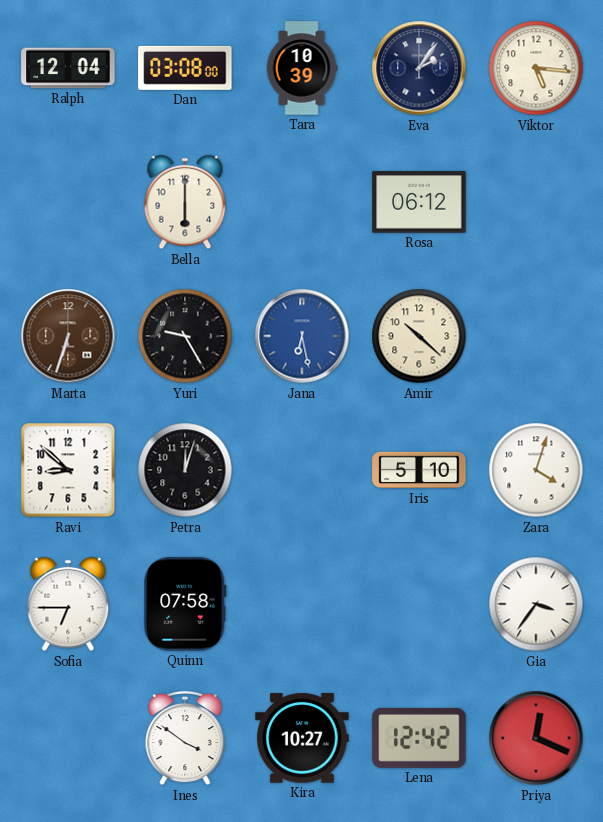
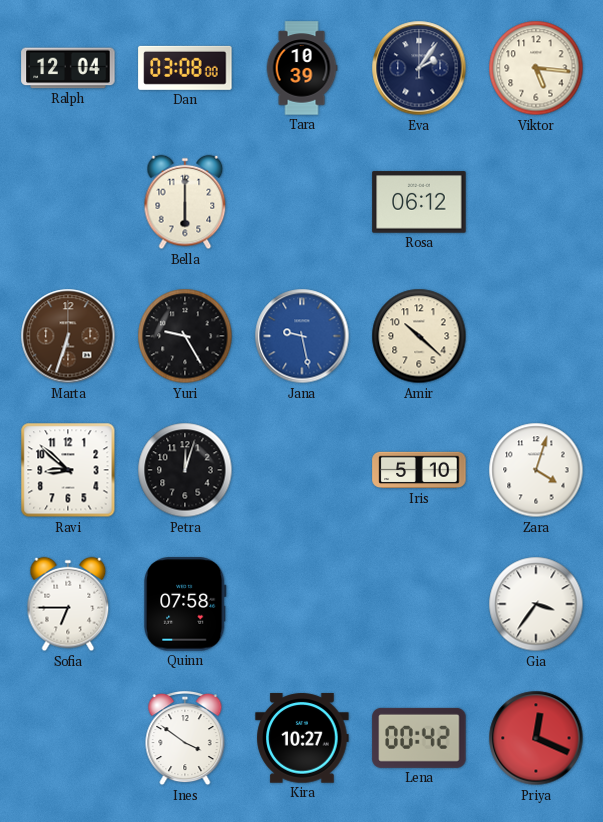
Jana: 6:28 -> 9:28 (302, 336)
Lena: 12:42 -> 00:42 (419, 738)
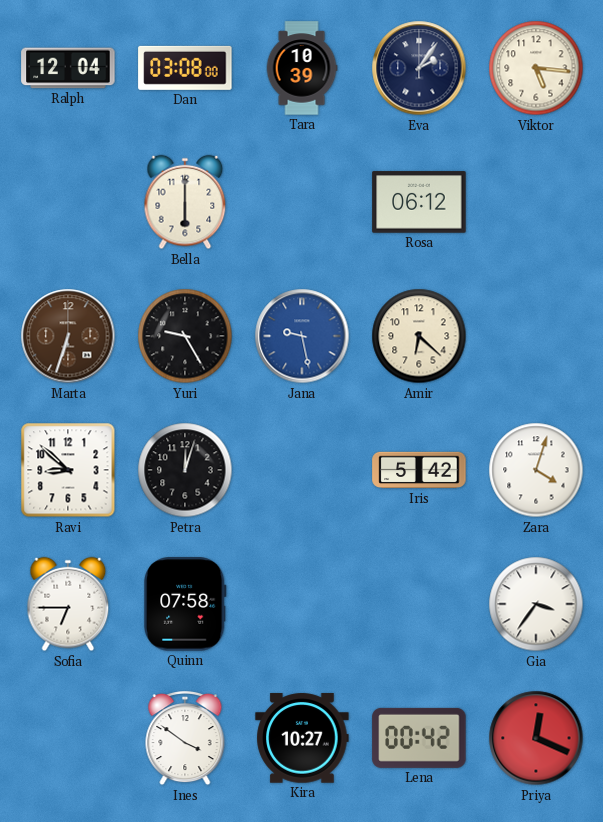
Amir: 10:22 -> 6:22 (419, 336)
Iris: 5:10 -> 5:42 (419, 470)
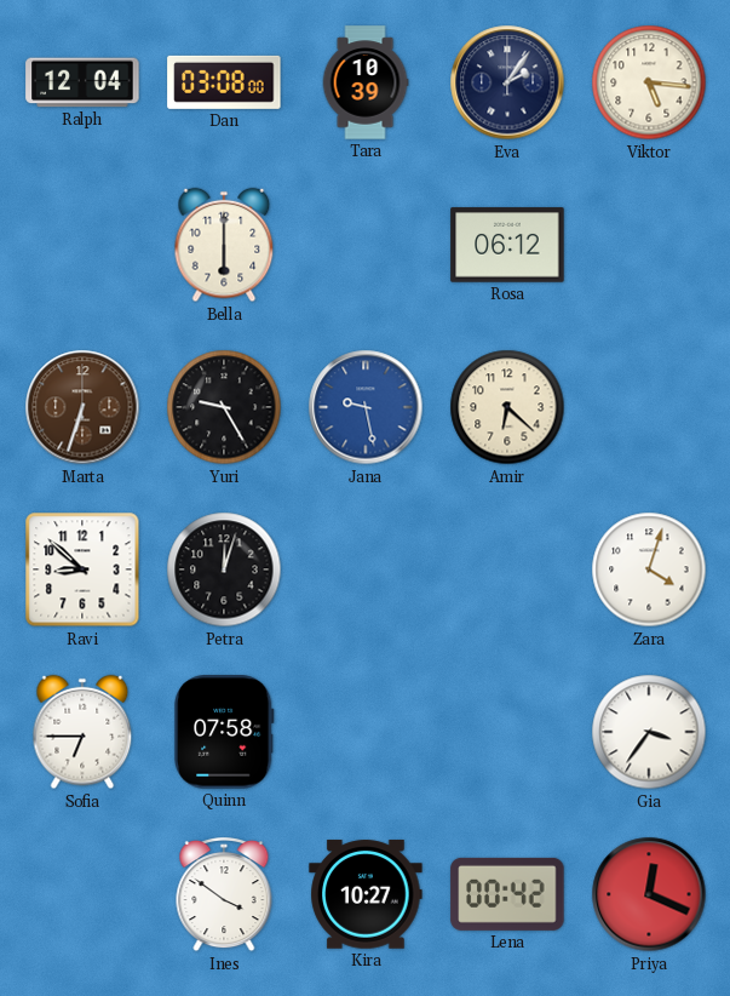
Iris: 5:42 -> none (419, 470)
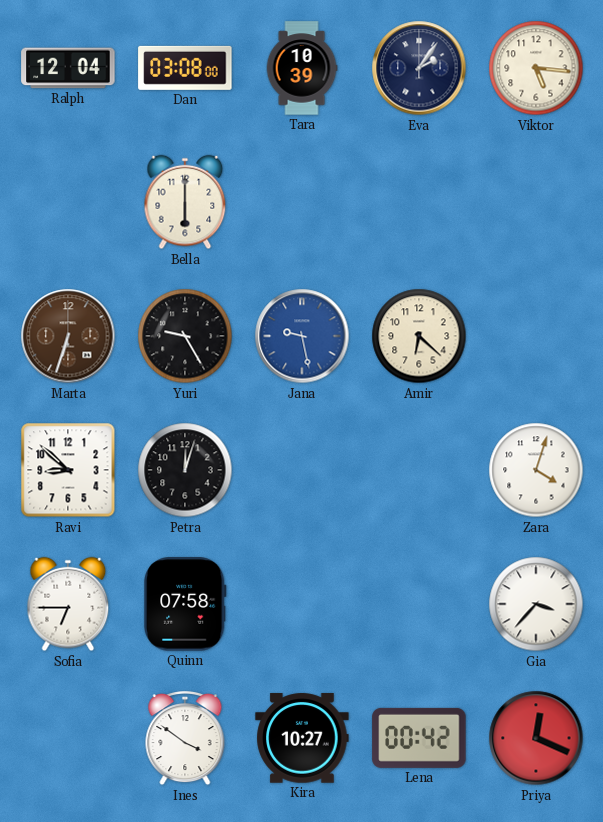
Rosa: 06:12 -> none (507, 245)
Gia: 3:36 -> 3:37 (536, 604)
